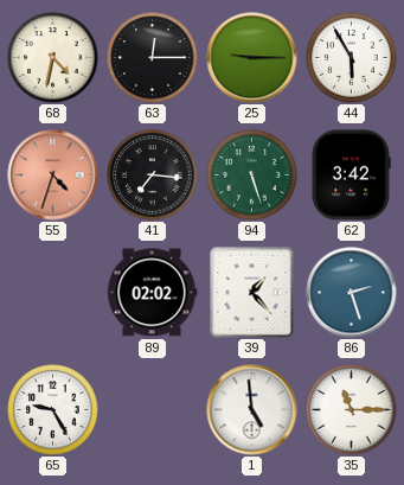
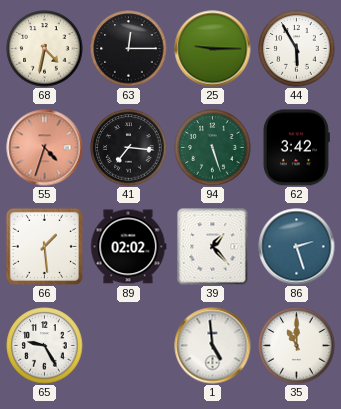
66: none -> 1:29 (44, 246)
35: 11:15 -> 11:00 (297, 346)
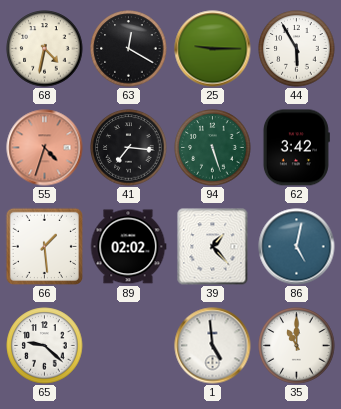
63: 12:15 -> 12:20 (129, 49)
86: 2:27 -> 5:02 (297, 247)
65: 9:25 -> 9:22 (45, 346)
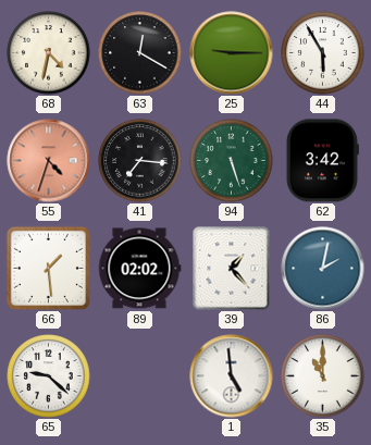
86: 5:02 -> 2:02 (323, 269)
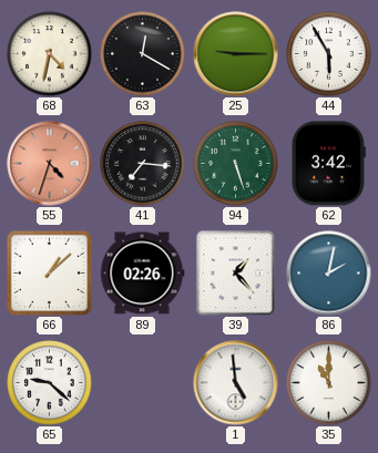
66: 1:29 -> 1:08 (49, 272)
89: 02:02 -> 02:26 (142, 274)
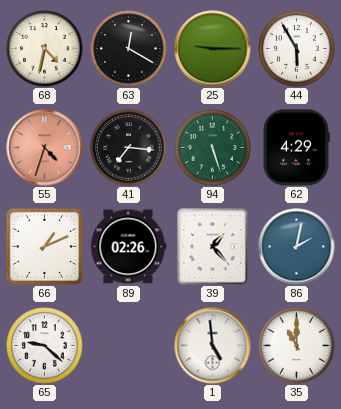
62: 3:42 -> 4:29 (296, 148)
66: 1:08 -> 1:11 (44, 246)
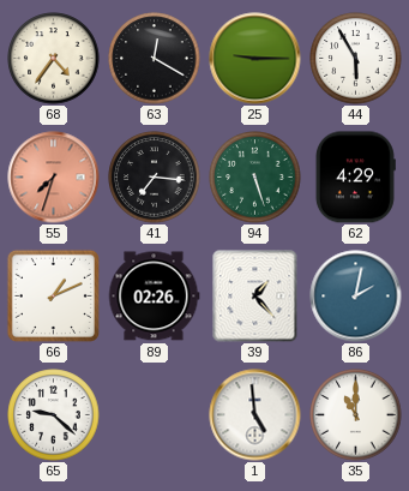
68: 4:32 -> 4:36 (54, 59)
55: 4:33 -> 7:33 (54, 178)
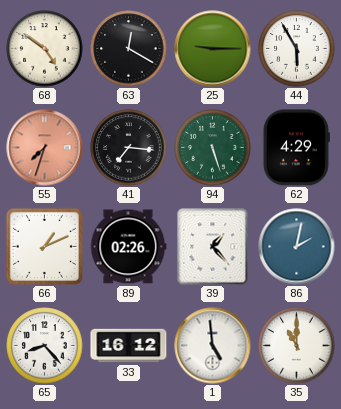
68: 4:36 -> 4:51 (45, 49)
65: 9:22 -> 8:23 (45, 346)
33: none -> 16:12 (129, 346)
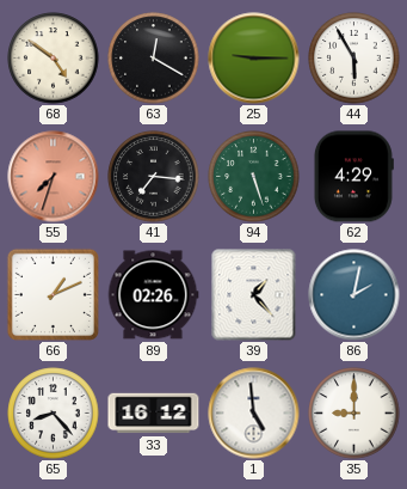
35: 11:00 -> 9:00 (354, 414)
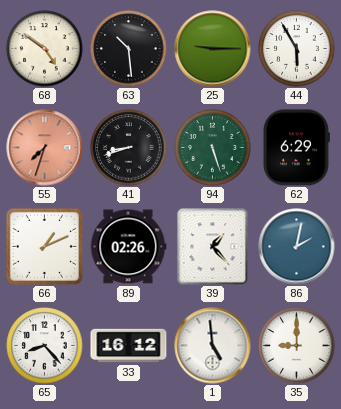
63: 12:20 -> 10:29 (129, 49)
41: 7:16 -> 8:42 (129, 148)
62: 4:29 -> 6:29 (296, 148)
